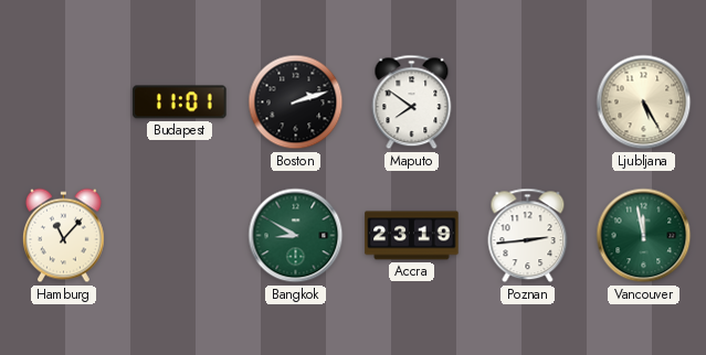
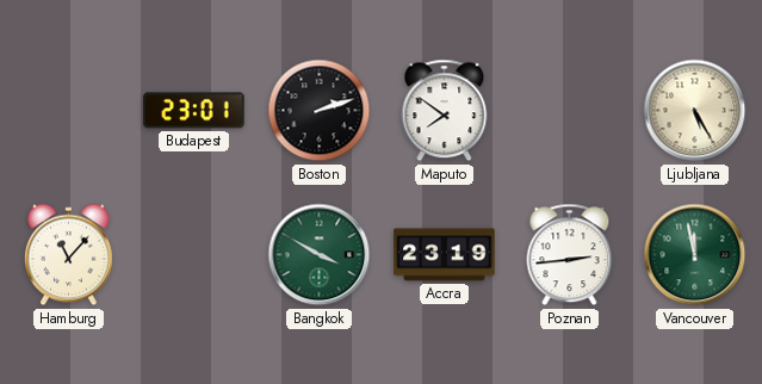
Budapest: 11:01 -> 23:01 (194, 111)
Bangkok: 8:50 -> 3:50 (320, 255)
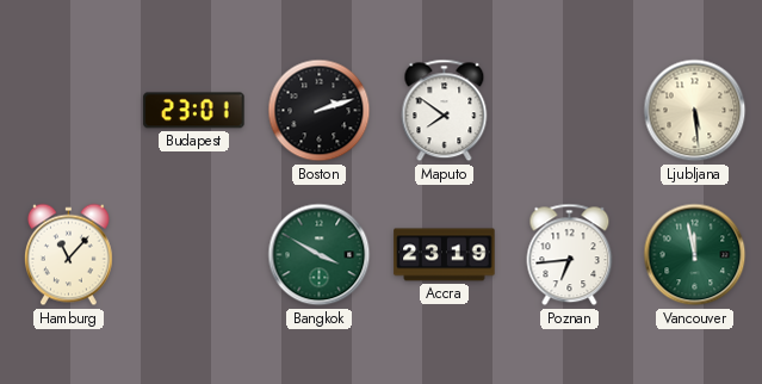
Ljubljana: 5:25 -> 5:29 (695, 111)
Poznan: 2:44 -> 6:44 (570, 255)
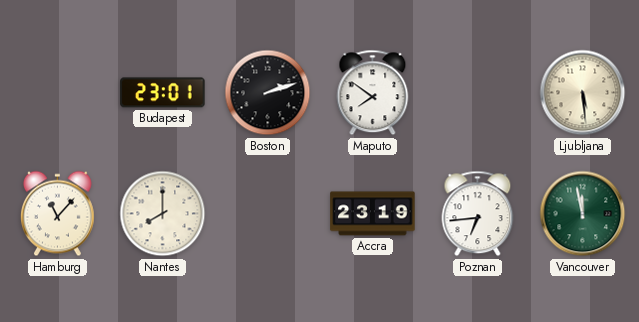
Nantes: none -> 8:00 (163, 214)
Bangkok: 3:50 -> none (320, 255)
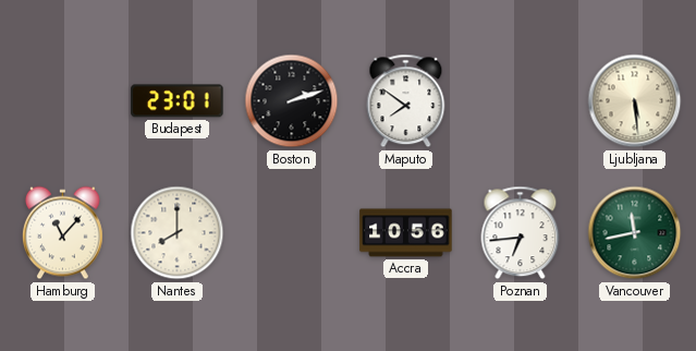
Accra: 23:19 -> 10:56 (406, 233)
Vancouver: 11:58 -> 11:43 (635, 233)
